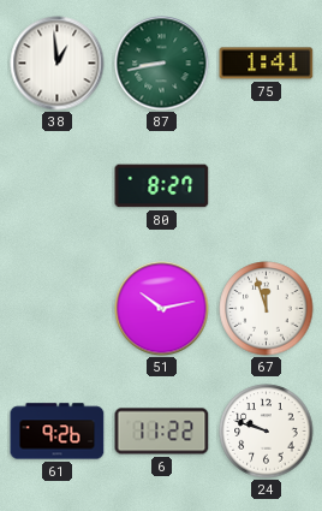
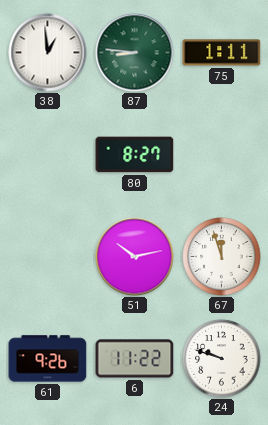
87: 8:43 -> 8:46 (135, 53)
75: 1:41 -> 1:11 (222, 53)
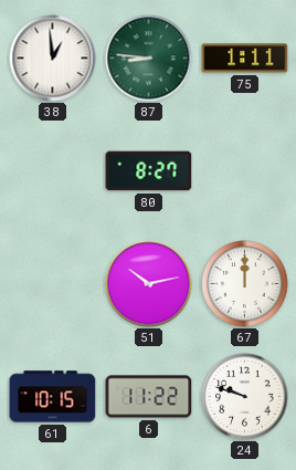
67: 11:57 -> 12:00 (245, 284)
61: 9:26 -> 10:15 (53, 397)
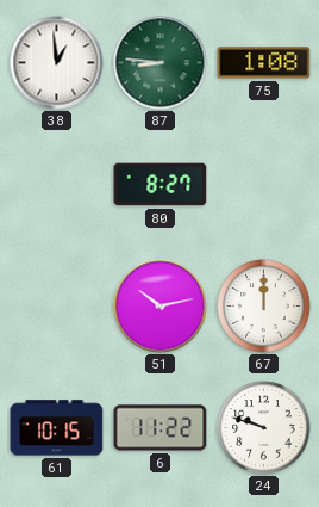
75: 1:11 -> 1:08 (264, 63)
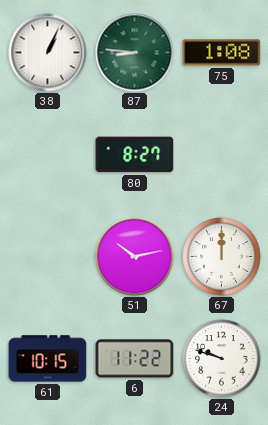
38: 12:59 -> 1:04 (48, 53)
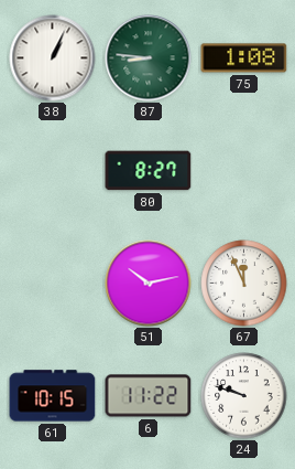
67: 12:00 -> 11:56 (244, 284)
